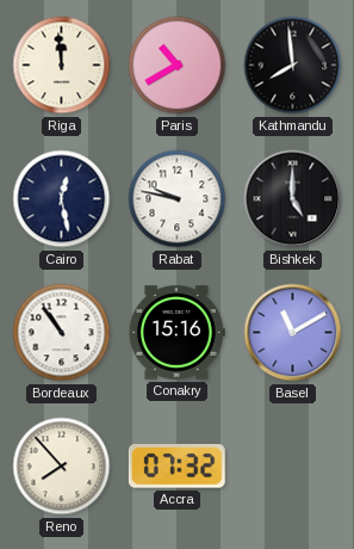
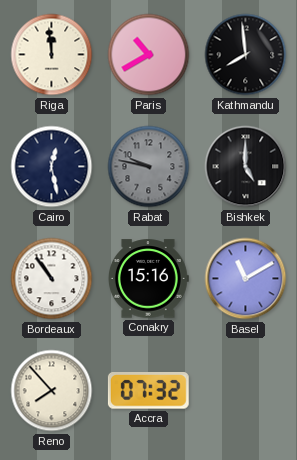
Rabat dial: white -> grey (149, 167)
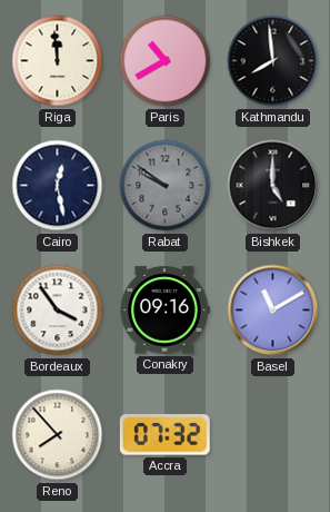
Rabat: 9:47 -> 9:51 (166, 186)
Bordeaux: 10:54 -> 3:54 (58, 311)
Conakry: 15:16 -> 09:16 (164, 311)
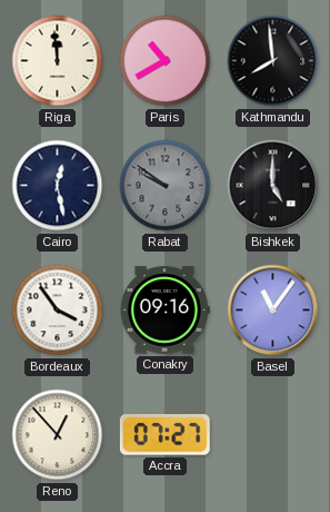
Basel: 11:10 -> 11:06 (273, 311)
Reno: 7:53 -> 12:53 (58, 435)
Accra: 07:32 -> 07:27 (164, 435)
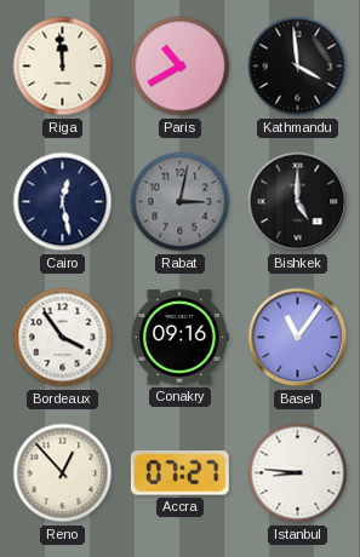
Kathmandu: 7:59 -> 3:59 (298, 67)
Rabat: 9:51 -> 3:02 (181, 202)
Istanbul: none -> 8:46 (298, 473)
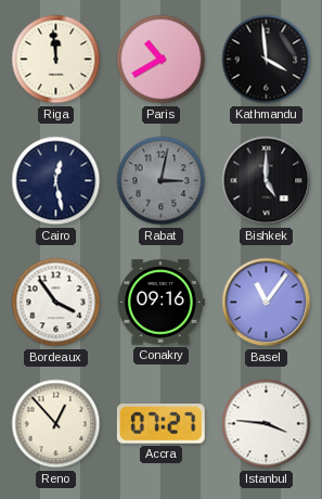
Istanbul: 8:46 -> 3:46 (267, 424)
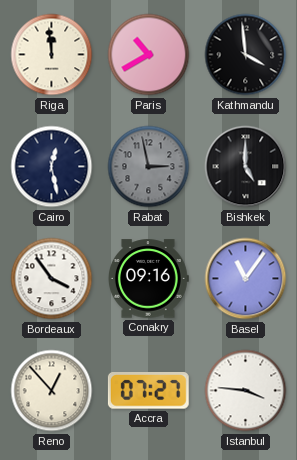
Rabat: 3:02 -> 2:58 (149, 167)
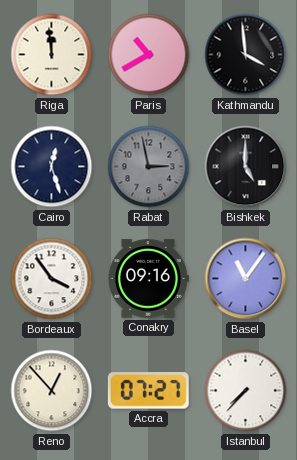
Cairo: 12:28 -> 12:27 (52, 167)
Istanbul: 3:46 -> 7:37 (246, 391)
